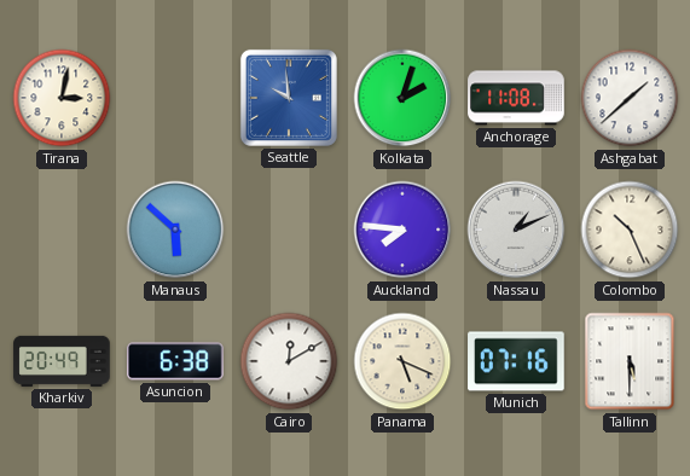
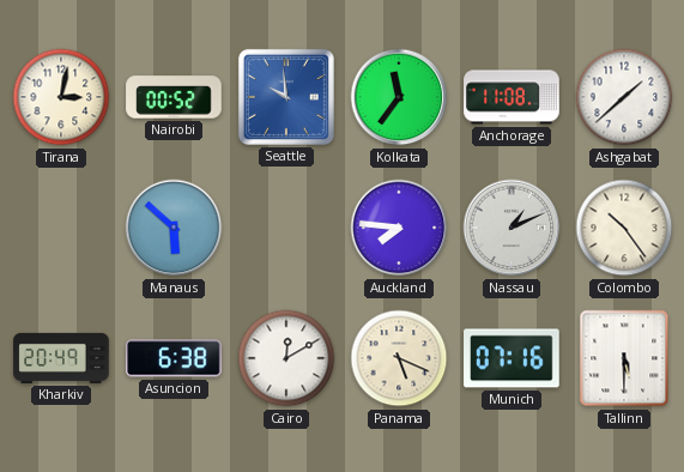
Nairobi: none -> 00:52 (174, 97)
Kolkata: 2:03 -> 11:36 (399, 97)
Colombo: 10:26 -> 10:24 (624, 228)
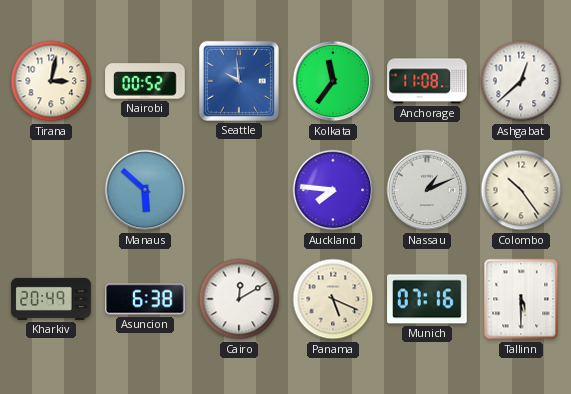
Ashgabat: 1:38 -> 12:38 (521, 81)
